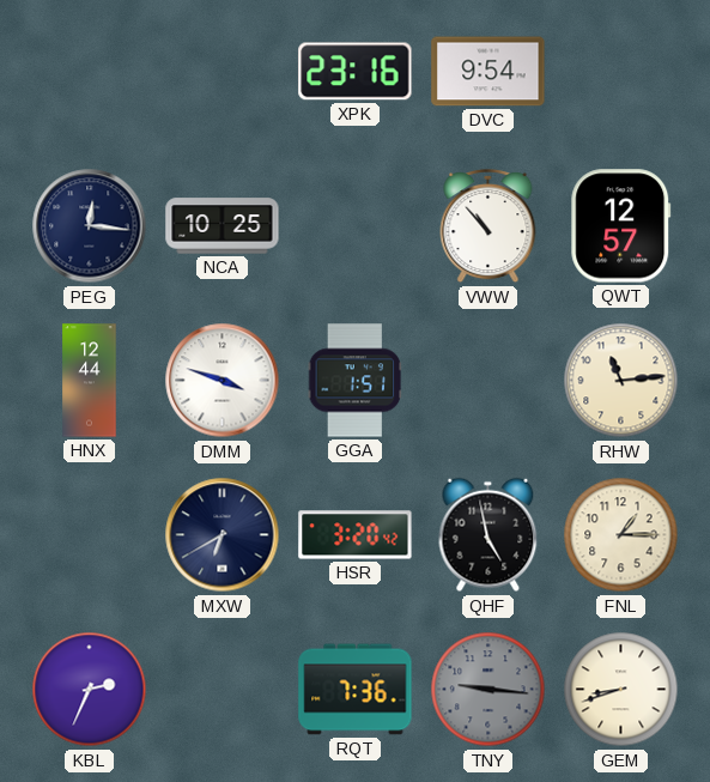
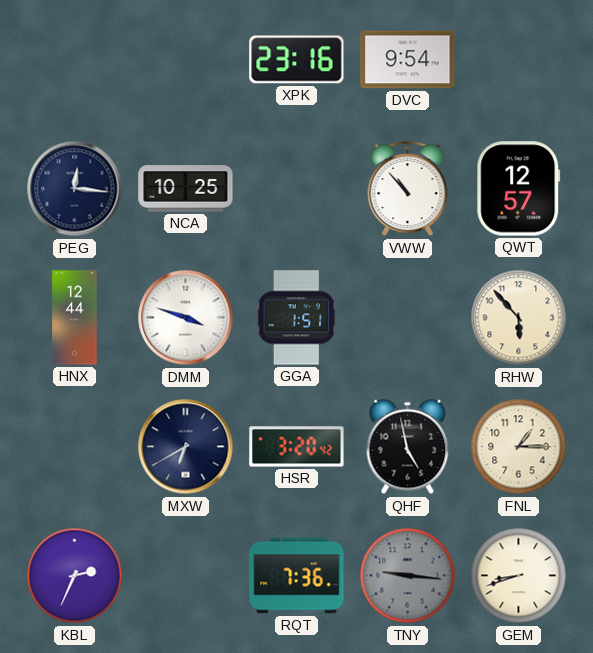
RHW: 11:14 -> 5:53 (519, 318)
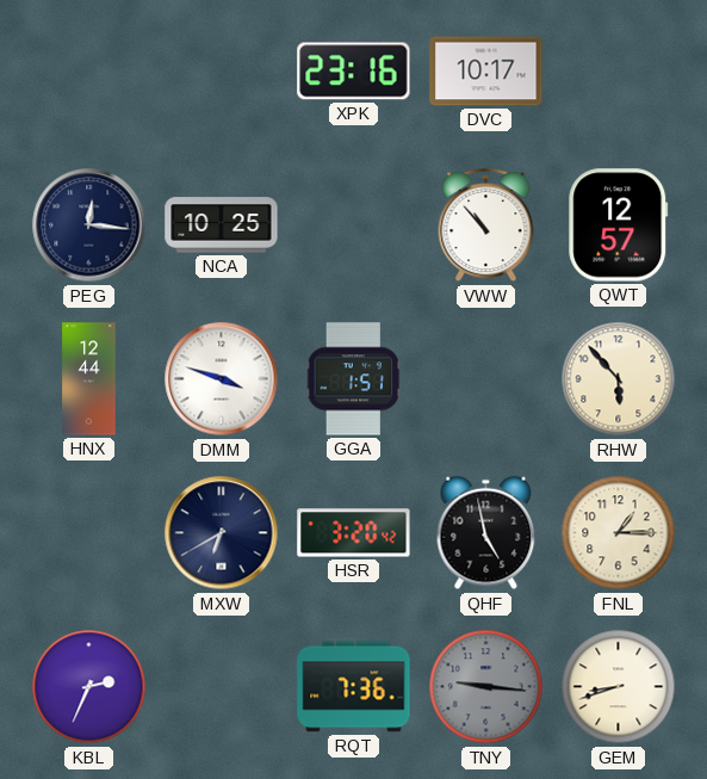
DVC: 9:54 -> 10:17 (486, 72)
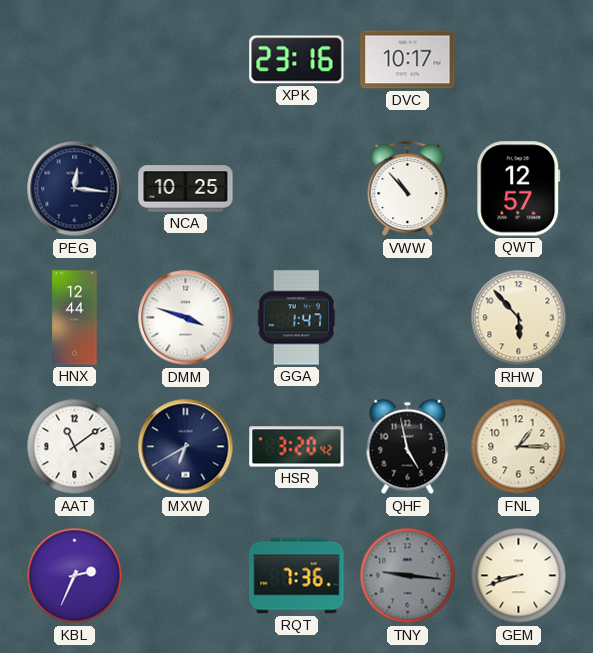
GGA: 1:51 -> 1:47 (297, 318)
AAT: none -> 11:09 (75, 447)
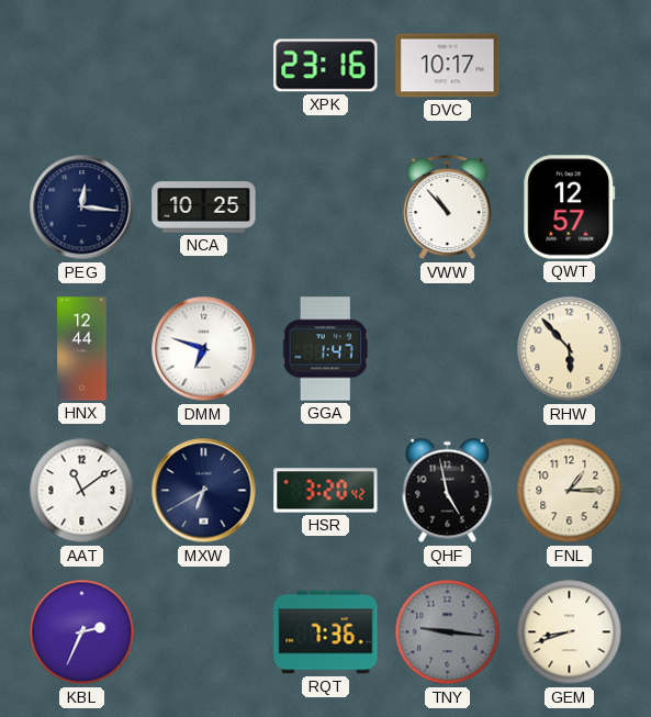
DMM: 3:48 -> 6:48 (204, 349)
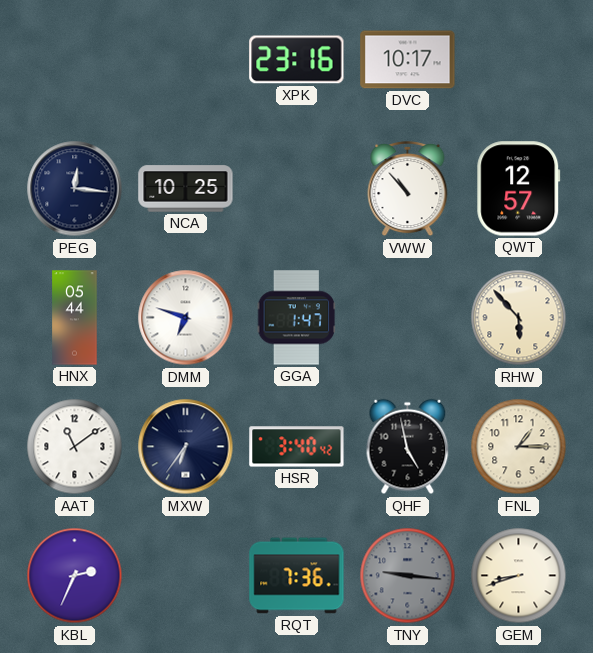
HNX: 12:44 -> 05:44 (75, 318)
MXW: 6:40 -> 6:36 (186, 447)
HSR: 3:20 -> 3:40 (297, 447)
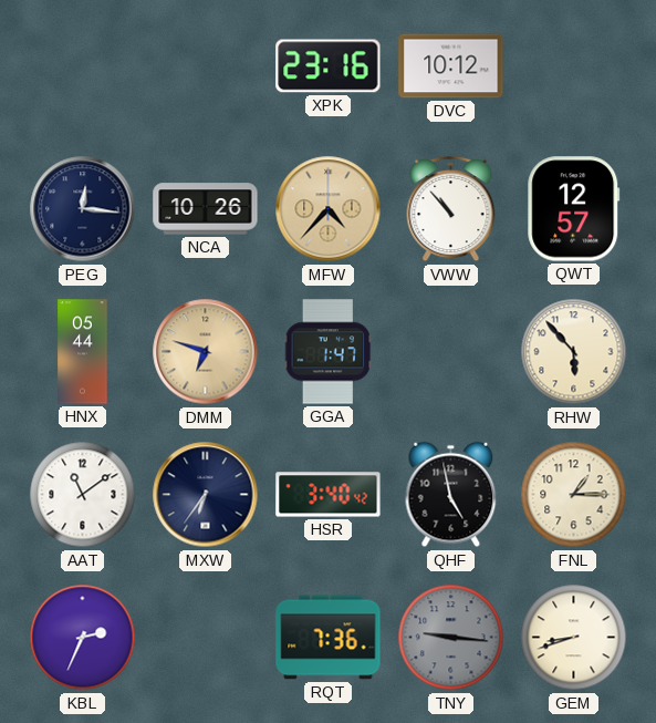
DVC: 10:17 -> 10:12 (451, 66)
NCA: 10:25 -> 10:26 (206, 209)
MFW: none -> 4:37 (329, 209)
DMM dial: white -> champagne (206, 352)
